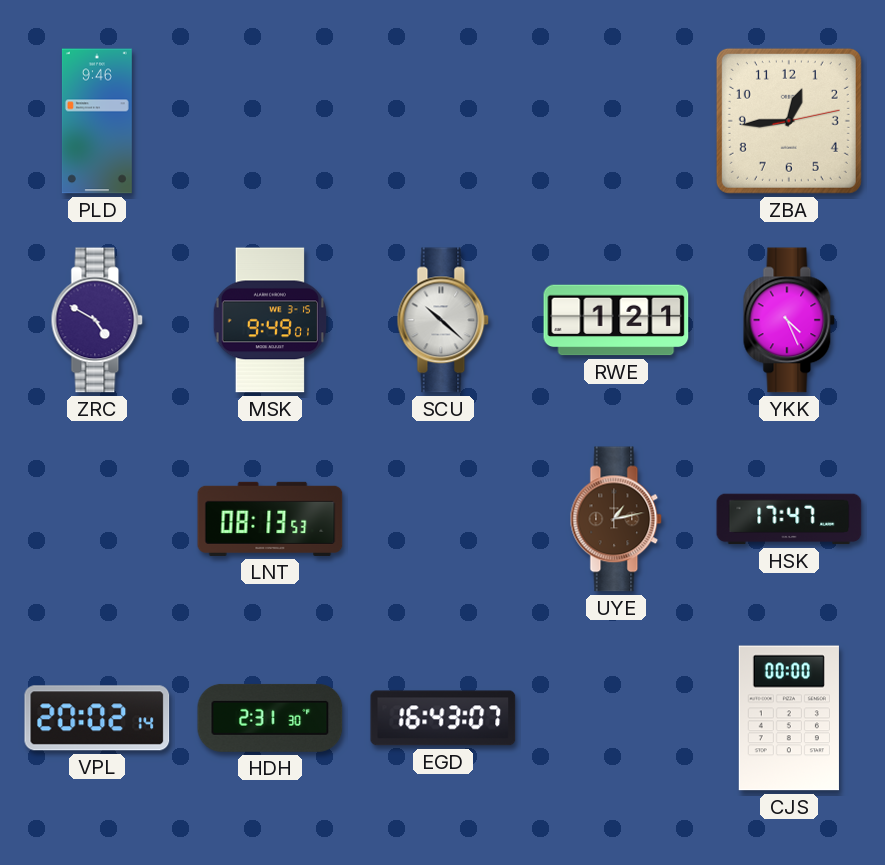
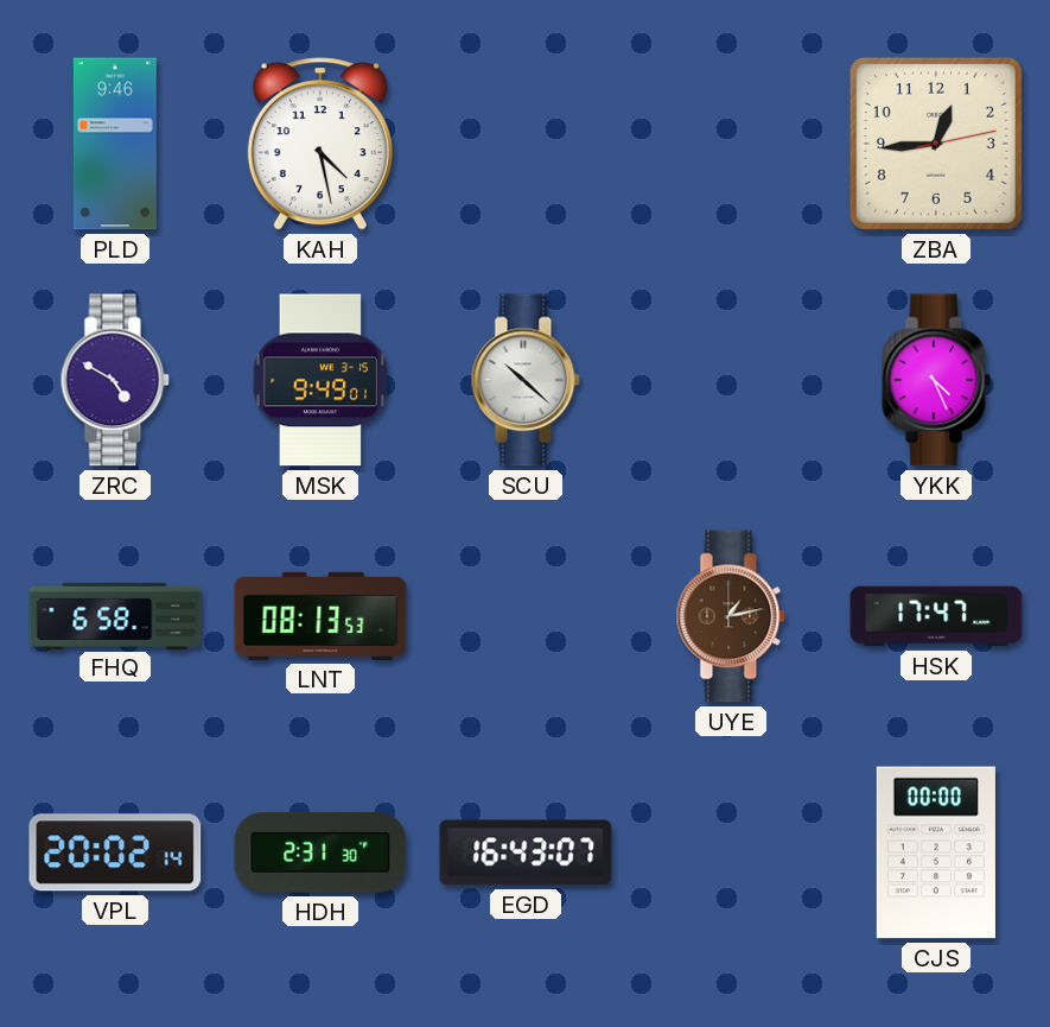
KAH: none -> 4:28 (320, 144)
RWE: 1:21 -> none (616, 320)
FHQ: none -> 6:58 (115, 615)
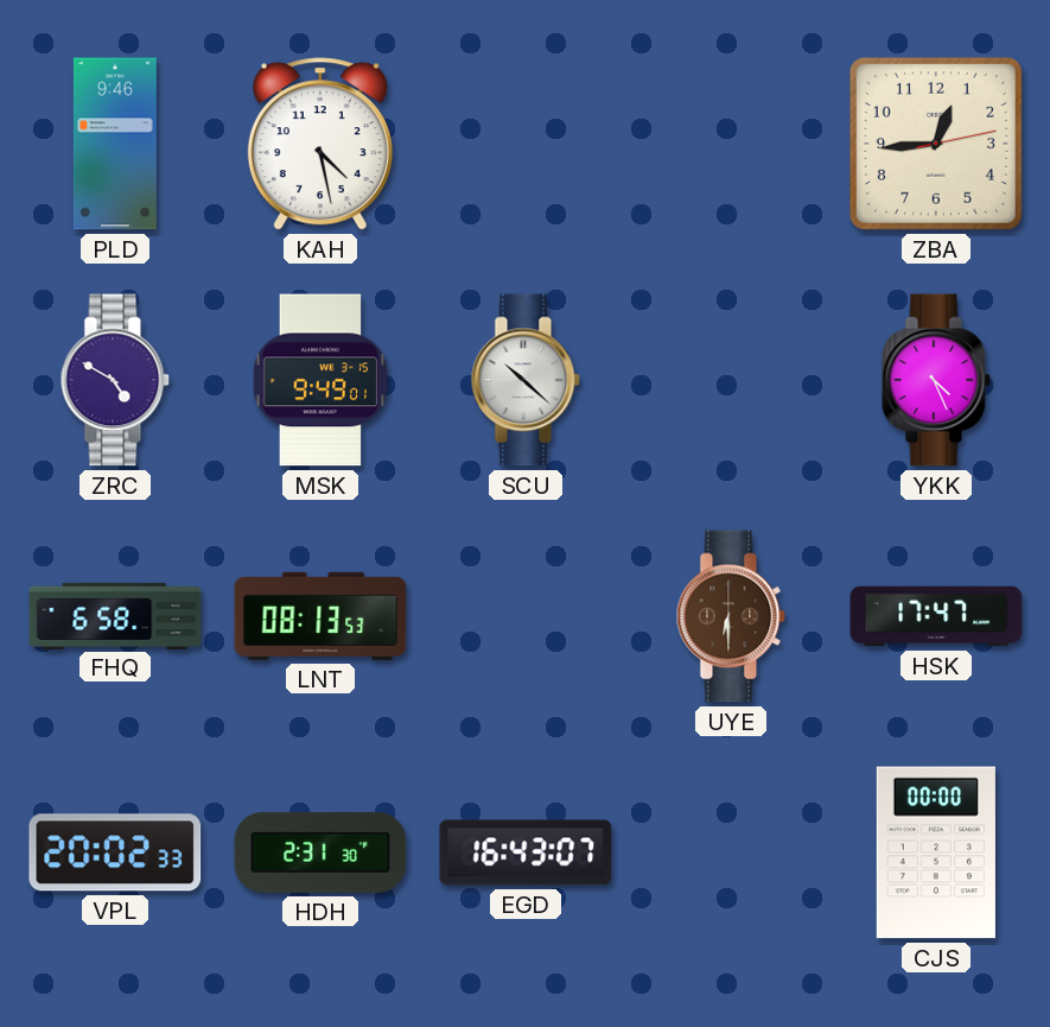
UYE: 1:13 -> 6:30 (731, 616)
VPL: 20:02:14 -> 20:02:33 (115, 852)
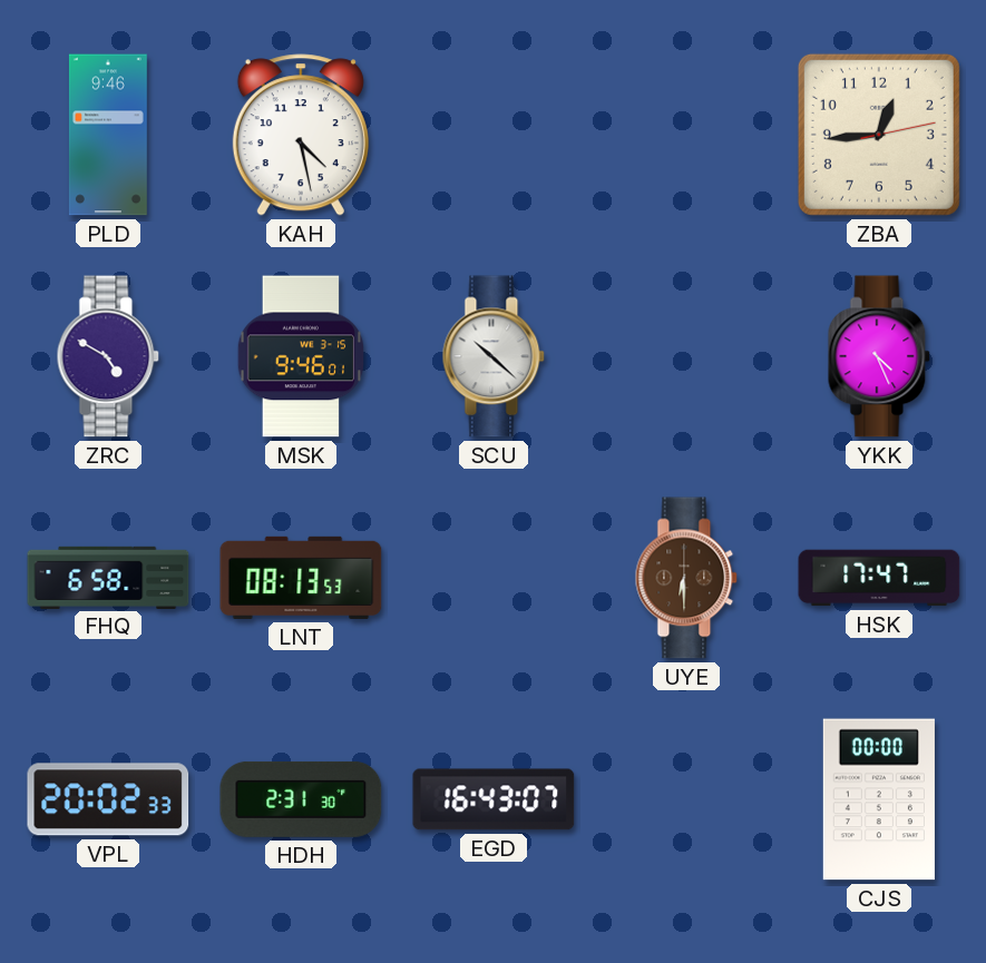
MSK: 9:49 -> 9:46 (300, 356)
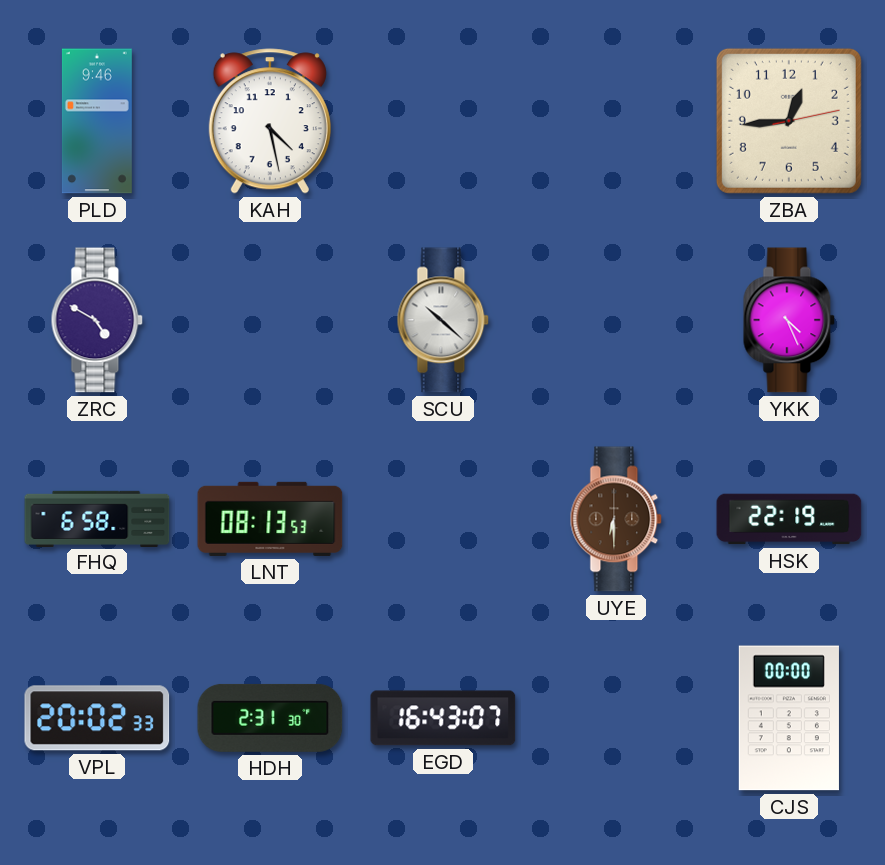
MSK: 9:46 -> none (300, 356)
HSK: 17:47 -> 22:19 (789, 519)
